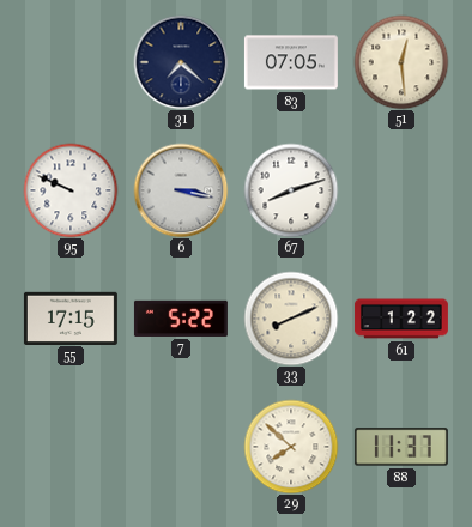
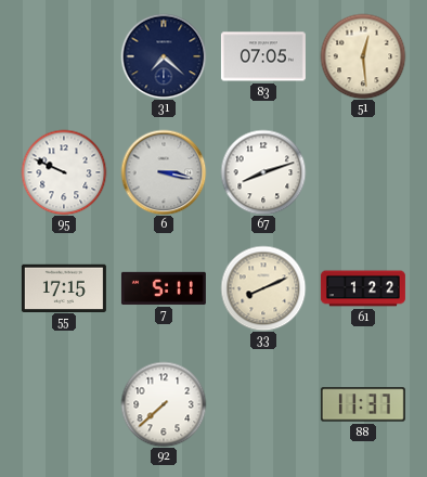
7: 5:22 -> 5:11 (164, 288)
92: none -> 7:38 (164, 404)
29: 7:52 -> none (291, 447)
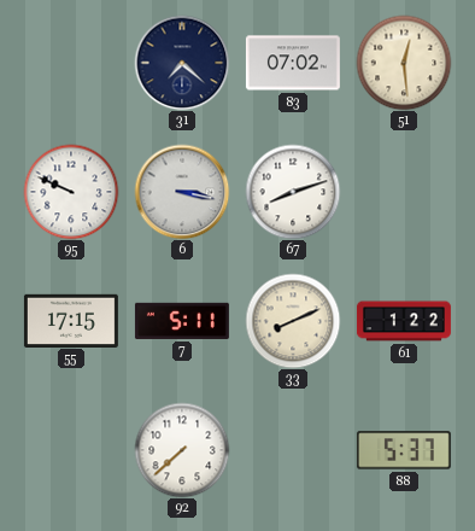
83: 07:05 -> 07:02 (293, 63)
88: 11:37 -> 5:37 (404, 450)
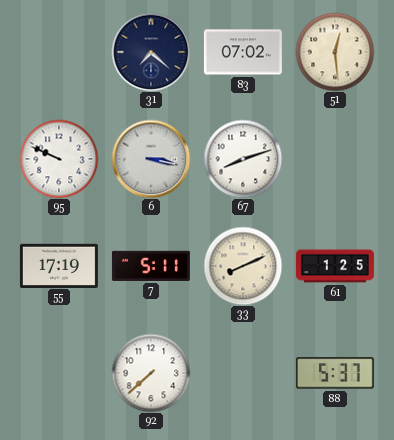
55: 17:15 -> 17:19 (59, 265)
61: 1:22 -> 1:25 (335, 266)
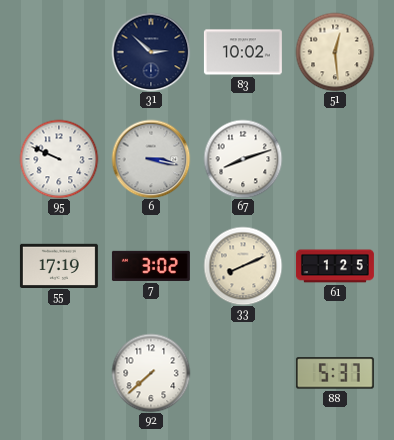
31: 7:22 -> 2:52 (151, 52)
83: 07:02 -> 10:02 (243, 52)
7: 5:11 -> 3:02 (151, 266)
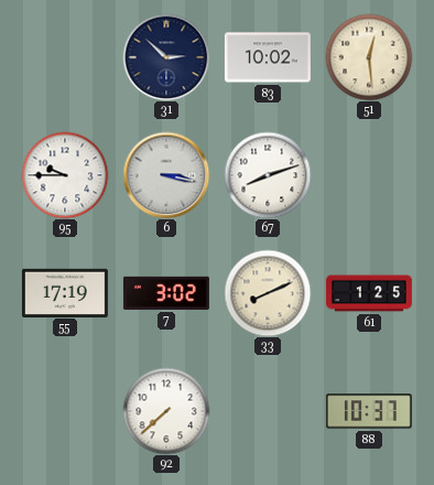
95: 9:49 -> 9:45 (65, 175)
88: 5:37 -> 10:37 (369, 411)
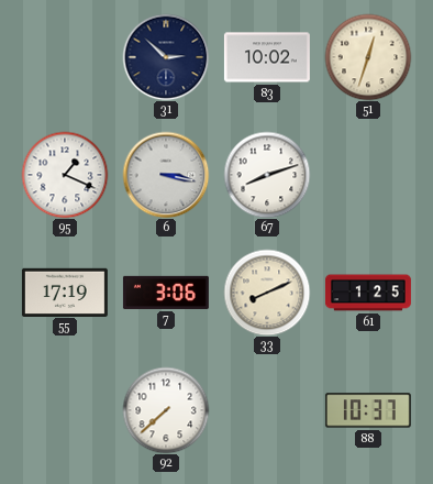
51: 12:29 -> 12:33 (368, 57)
95: 9:45 -> 1:19 (65, 175)
7: 3:02 -> 3:06 (166, 293)
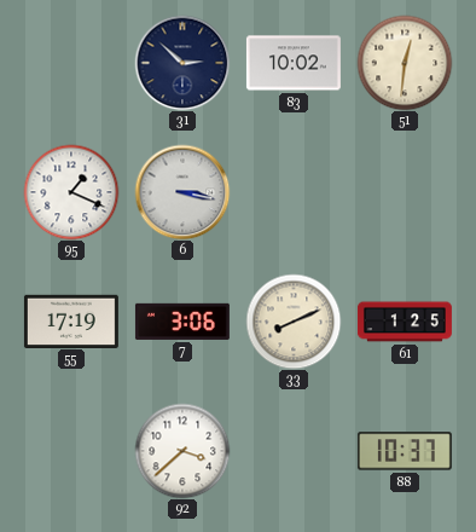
51: 12:33 -> 12:31 (405, 63)
67: 8:12 -> none (267, 175)
92: 7:38 -> 3:38 (182, 451)
